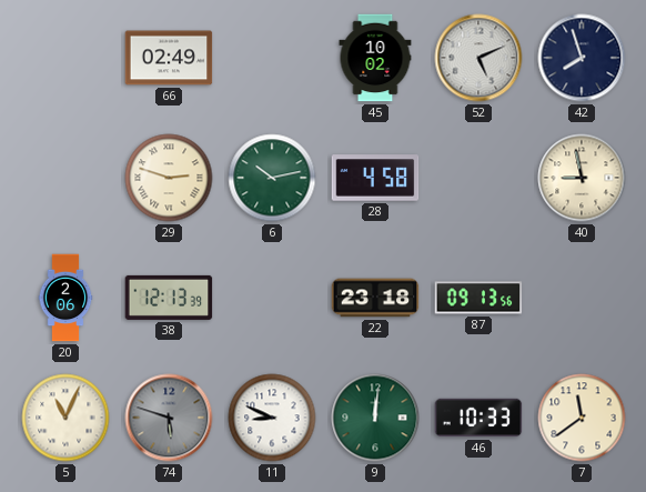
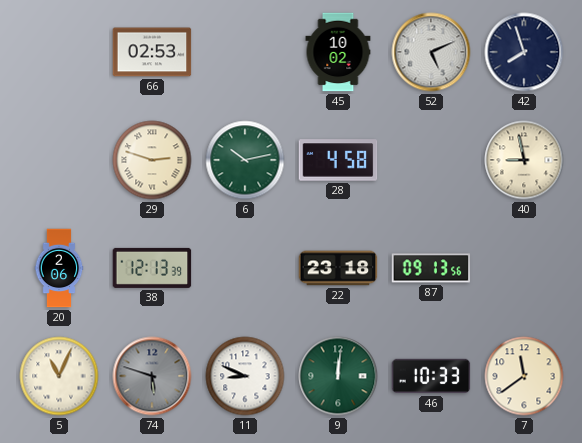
66: 02:49 -> 02:53 (152, 52)
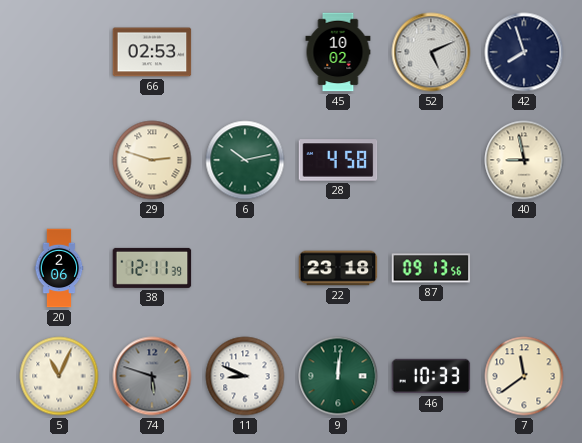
38: 12:13 -> 12:11 (152, 268)
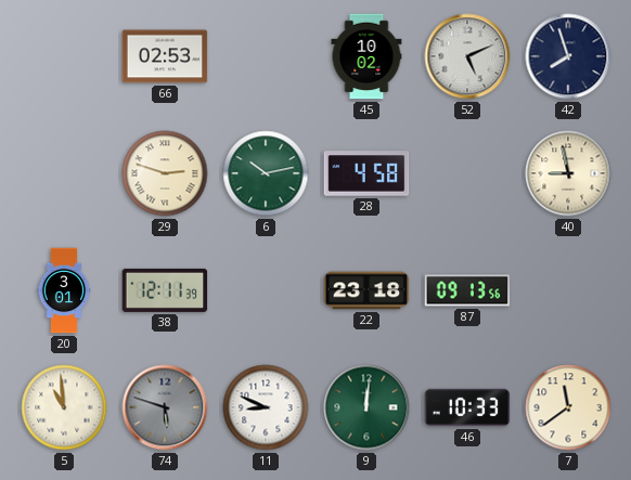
20: 2:06 -> 3:01 (64, 290)
5: 11:04 -> 10:59 (64, 407)
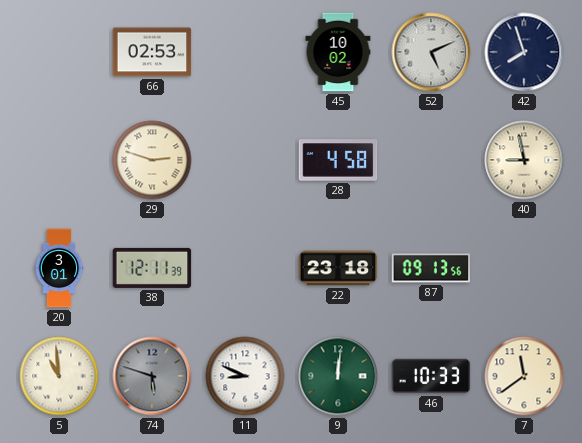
6: 10:13 -> none (266, 173)
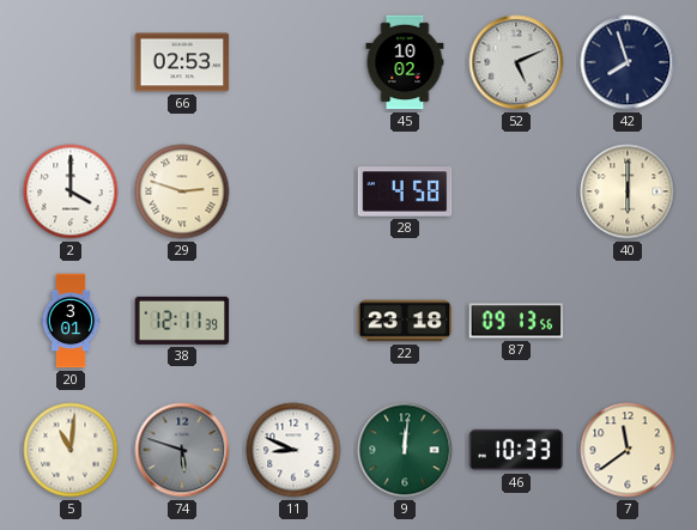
2: none -> 4:00 (71, 191)
40: 8:58 -> 6:00 (628, 191)
5: 10:59 -> 11:01 (71, 450)
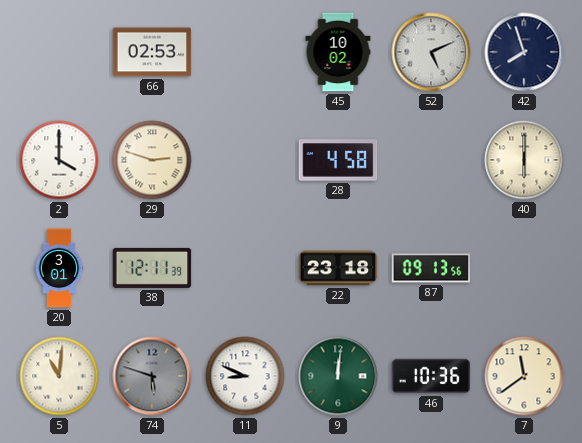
46: 10:33 -> 10:36 (431, 376)
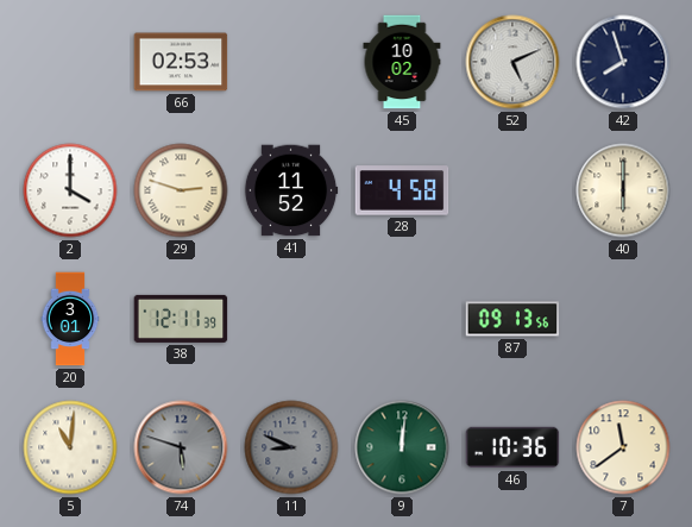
41: none -> 11:52 (291, 190)
22: 23:18 -> none (338, 268)
11 dial: white -> grey (291, 447)
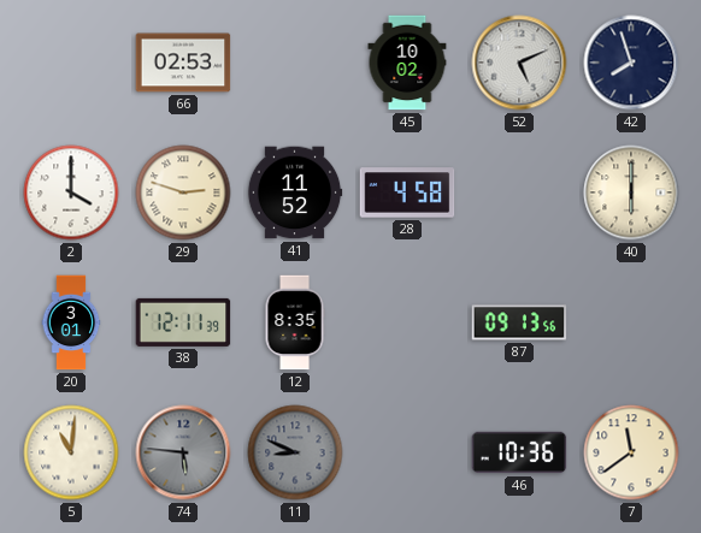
12: none -> 8:35 (295, 322)
74: 5:48 -> 5:46 (183, 452)
9: 12:01 -> none (402, 447)
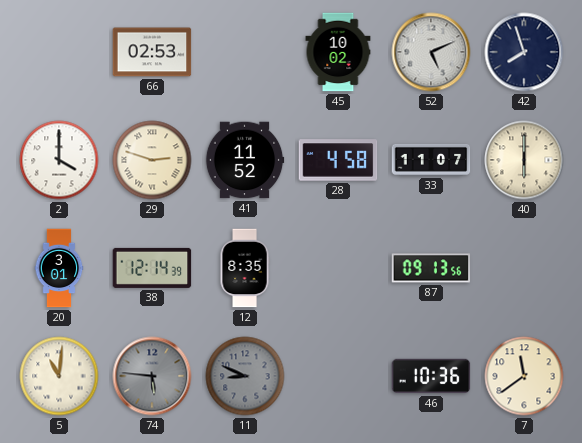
33: none -> 11:07 (431, 160)
38: 12:11 -> 12:14 (152, 268)
